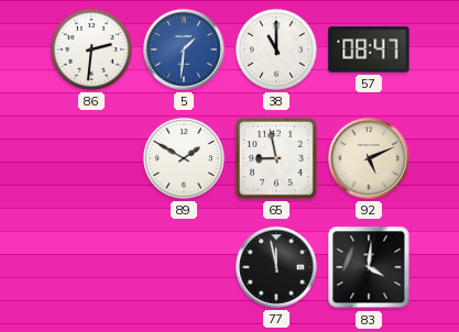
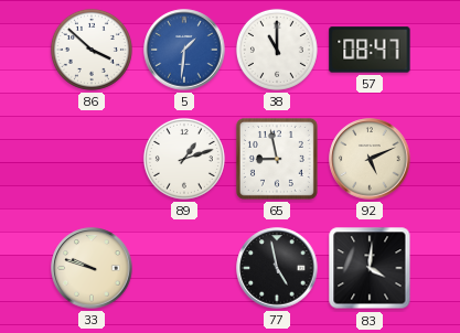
86: 2:31 -> 3:52 (92, 50)
89: 1:50 -> 1:12 (184, 159)
33: none -> 9:48 (92, 268)
77: 11:58 -> 4:58 (277, 268)
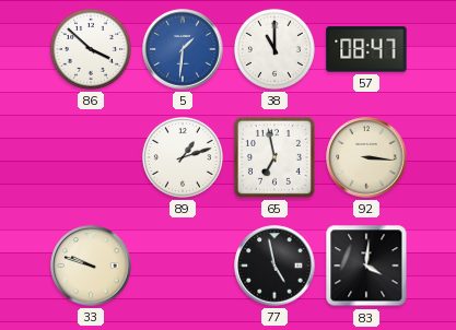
65: 8:58 -> 6:58 (274, 157)
92: 5:11 -> 3:16 (366, 157)
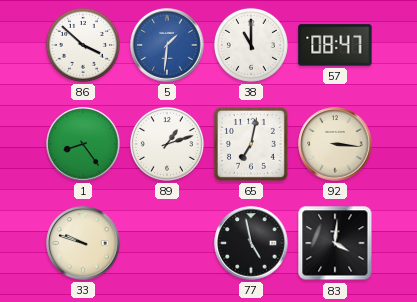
1: none -> 8:24 (83, 144)
65: 6:58 -> 7:02 (251, 144)
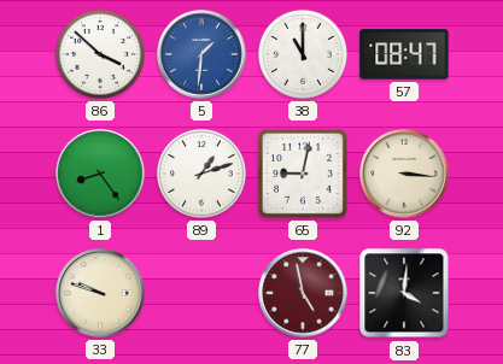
65: 7:02 -> 9:02 (303, 174)
77 dial: black -> burgundy (303, 293)
